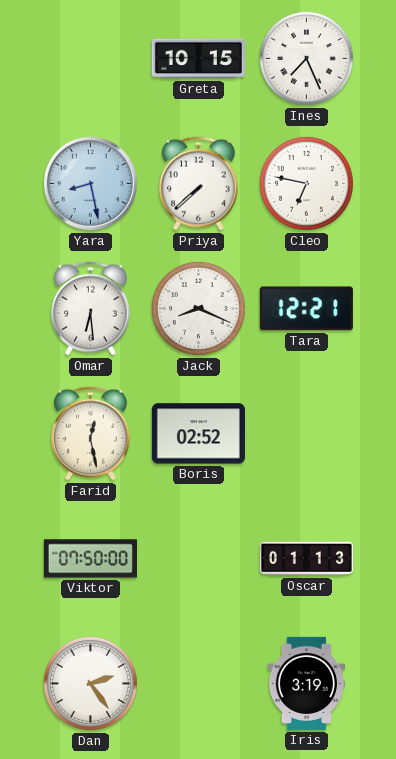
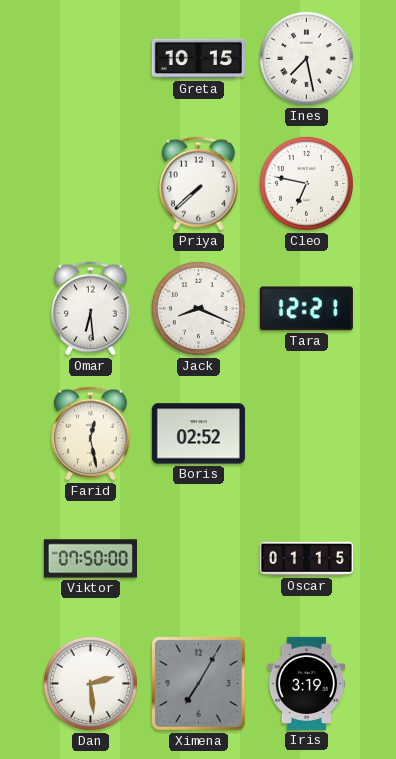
Ines: 7:26 -> 7:28 (306, 58)
Yara: 8:28 -> none (90, 183)
Oscar: 01:13 -> 01:15 (306, 559)
Dan: 2:24 -> 2:29 (90, 683)
Ximena: none -> 7:05 (198, 683)
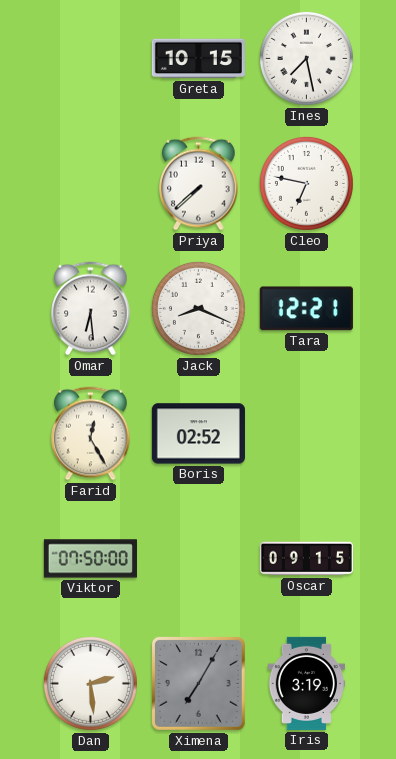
Farid: 12:28 -> 12:25 (91, 434)
Oscar: 01:15 -> 09:15 (306, 559)
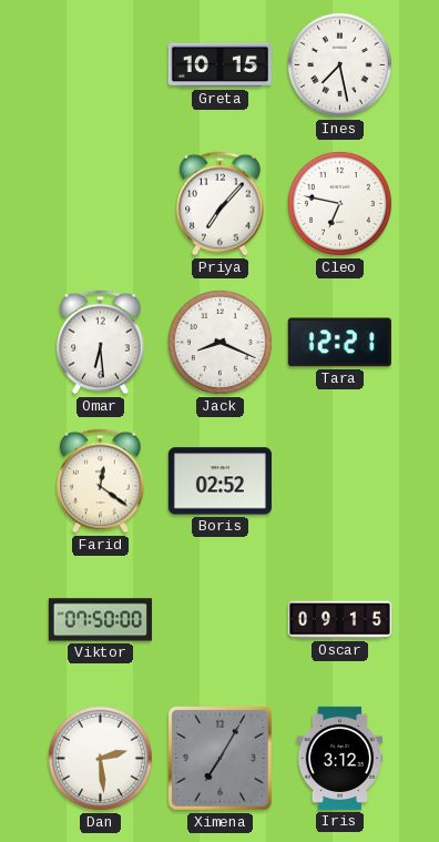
Priya: 7:38 -> 7:07 (221, 204)
Farid: 12:25 -> 12:21 (101, 481)
Iris: 3:19 -> 3:12 (340, 758)
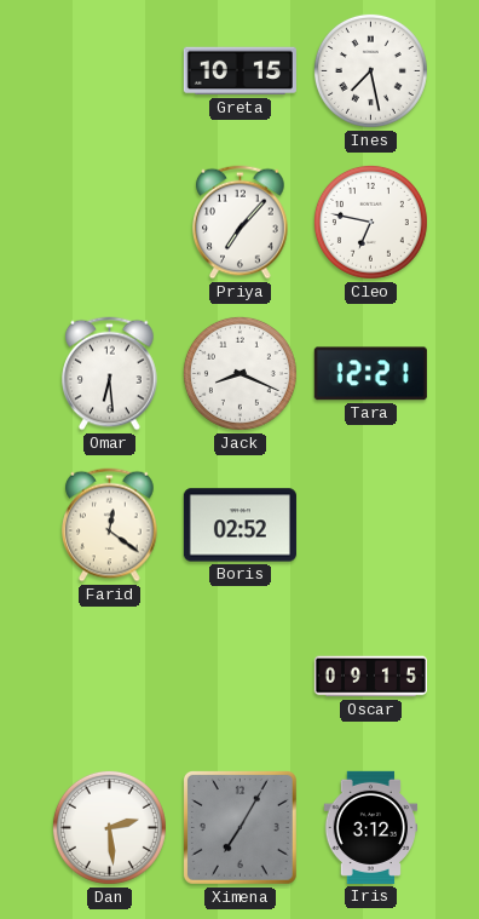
Viktor: 07:50 -> none (100, 620)
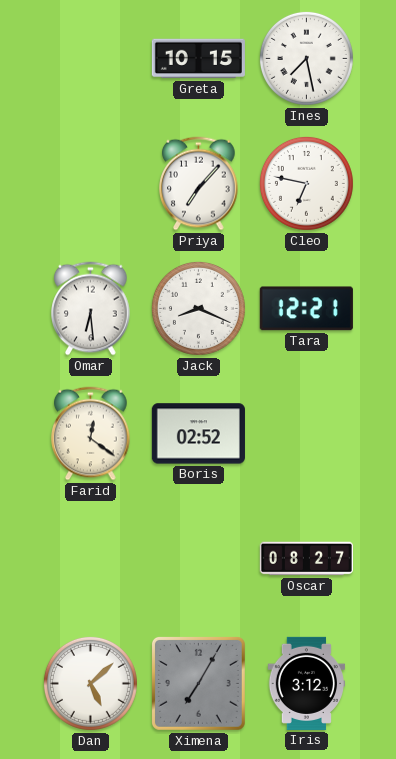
Oscar: 09:15 -> 08:27 (306, 559)
Dan: 2:29 -> 5:08 (90, 683)
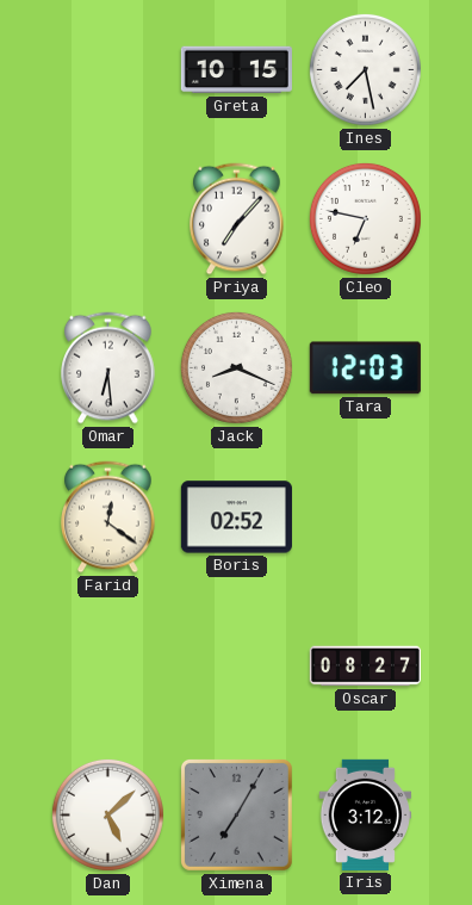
Tara: 12:21 -> 12:03 (365, 368)
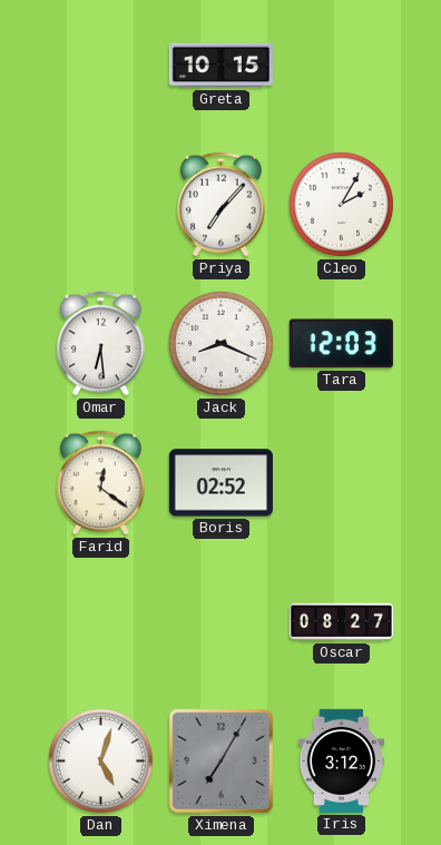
Ines: 7:28 -> none (365, 69)
Cleo: 6:47 -> 2:05 (341, 204)
Dan: 5:08 -> 5:03 (100, 760)
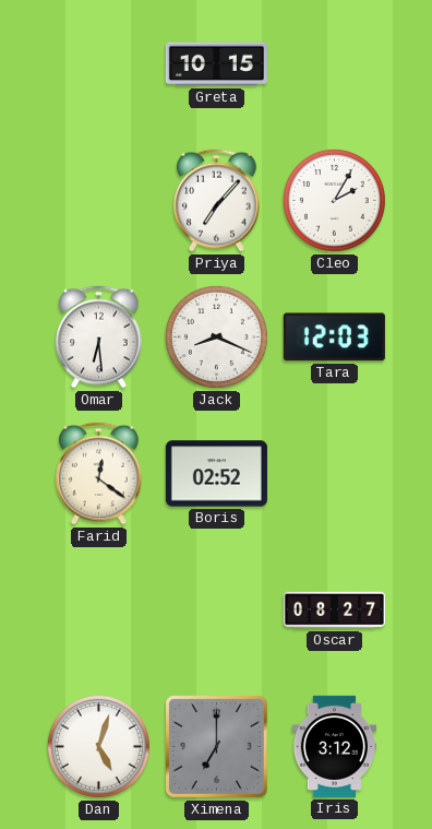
Ximena: 7:05 -> 7:00 (216, 746)
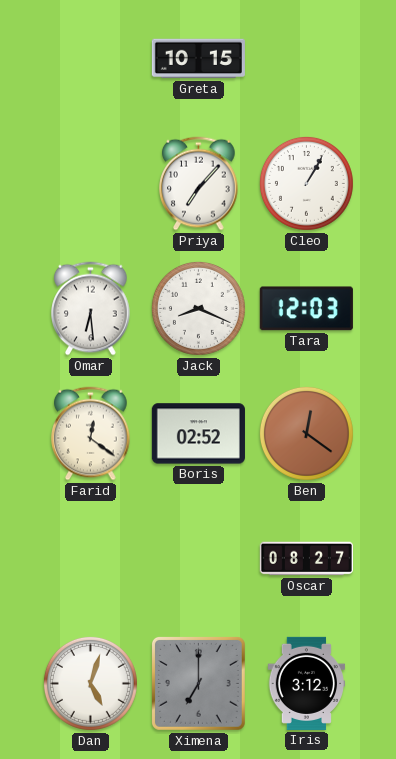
Cleo: 2:05 -> 1:05 (306, 183)
Ben: none -> 12:21 (306, 433)
